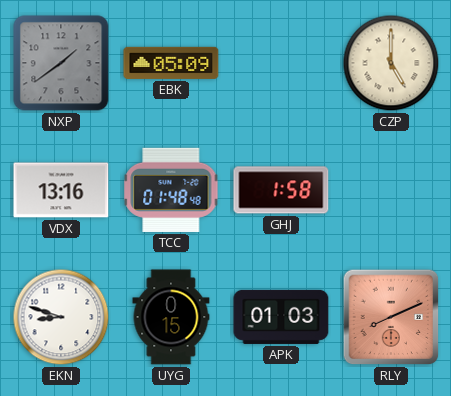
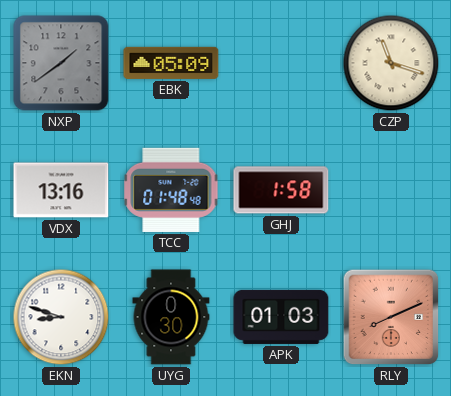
CZP: 5:00 -> 11:18 (391, 63)
UYG: 0:15 -> 0:30 (171, 317)
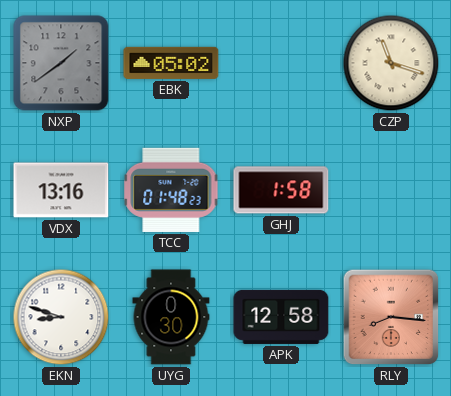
EBK: 05:09 -> 05:02 (171, 63)
TCC: 01:48:48 -> 01:48:23 (171, 190)
APK: 01:03 -> 12:58 (281, 317)
RLY: 8:11 -> 8:16 (391, 317)
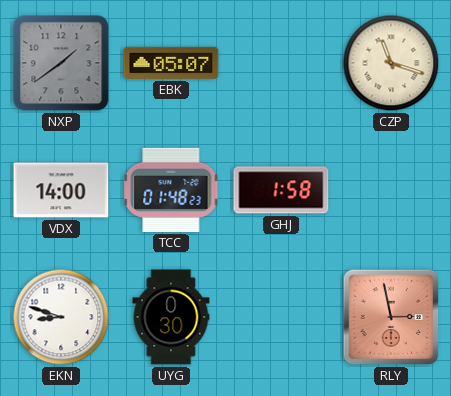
EBK: 05:02 -> 05:07 (171, 63)
VDX: 13:16 -> 14:00 (61, 190)
APK: 12:58 -> none (281, 317)
RLY: 8:16 -> 2:58 (391, 317)
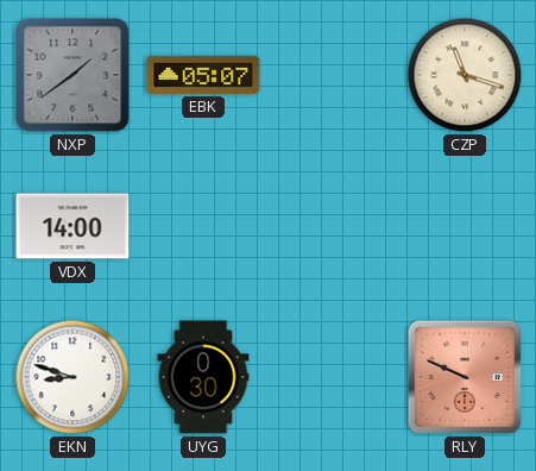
TCC: 01:48 -> none (171, 190)
GHJ: 1:58 -> none (281, 190)
RLY: 2:58 -> 9:49 (465, 377)
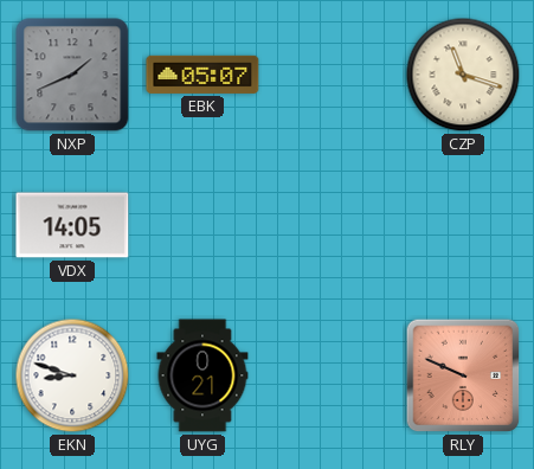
NXP: 1:39 -> 1:41 (72, 75)
VDX: 14:00 -> 14:05 (72, 225)
UYG: 0:30 -> 0:21 (202, 375)
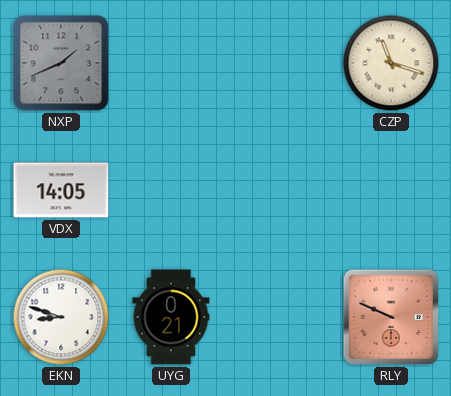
EBK: 05:07 -> none (202, 75)
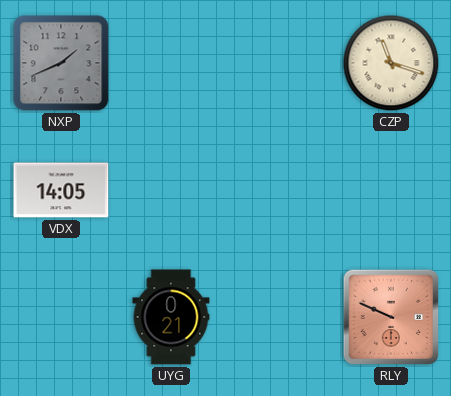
EKN: 8:48 -> none (61, 317)
